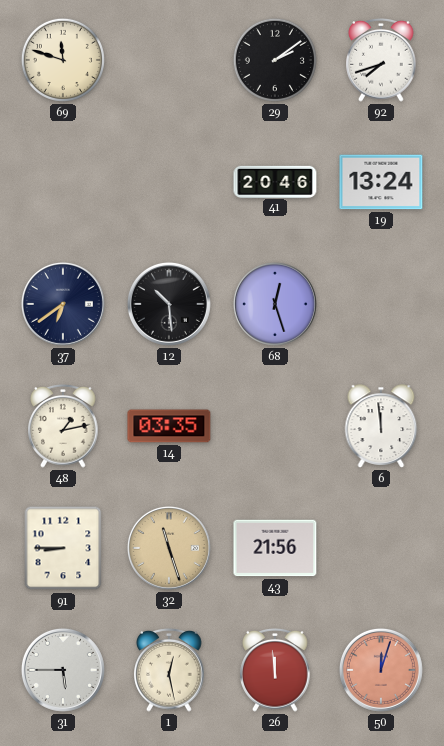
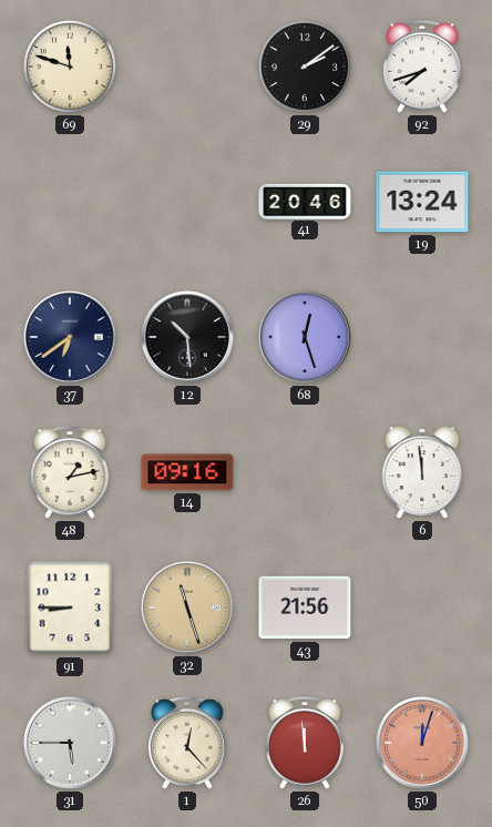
14: 03:35 -> 09:16 (187, 472)
1: 12:28 -> 12:23 (187, 744)
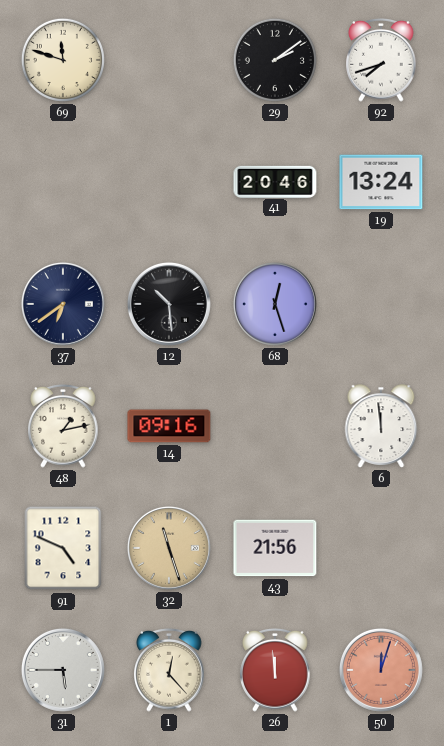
91: 8:45 -> 4:49 (63, 548)
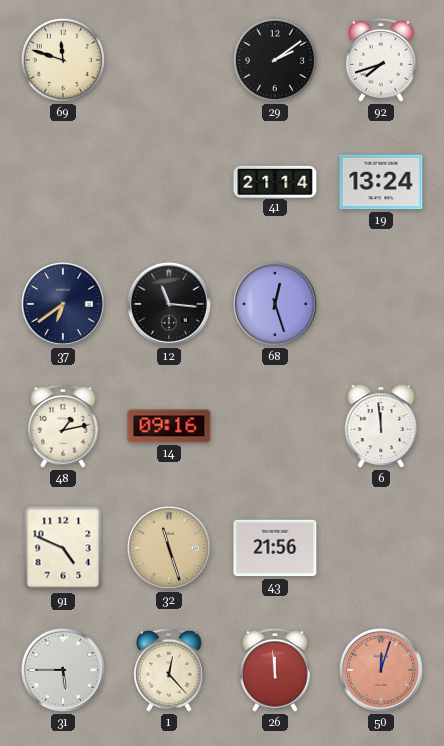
41: 20:46 -> 21:14 (275, 181)
12: 10:29 -> 11:16 (169, 304)
